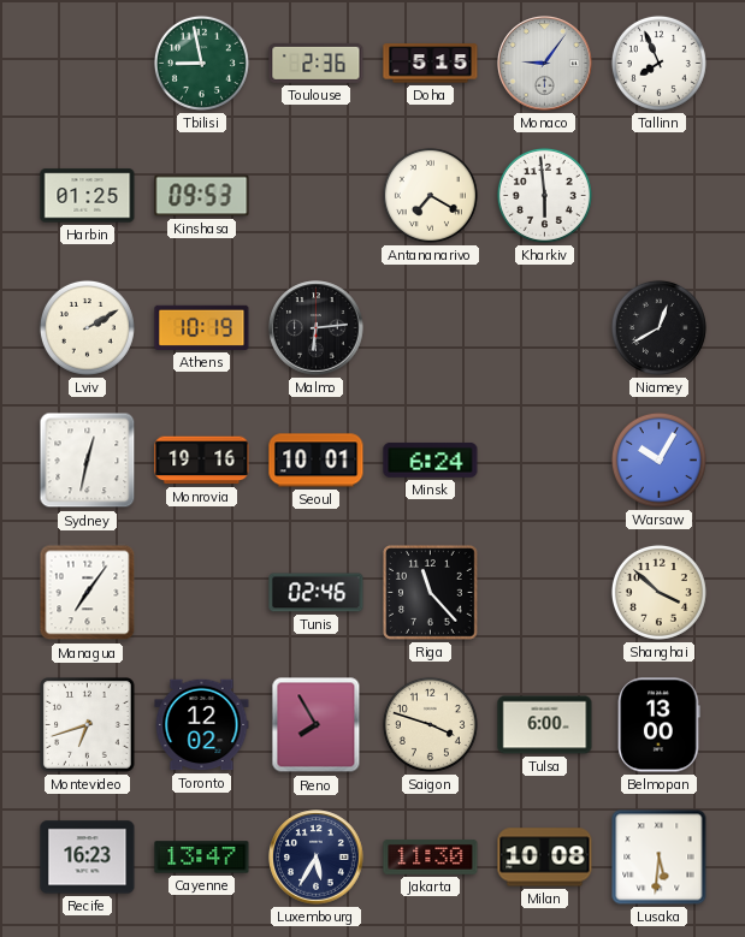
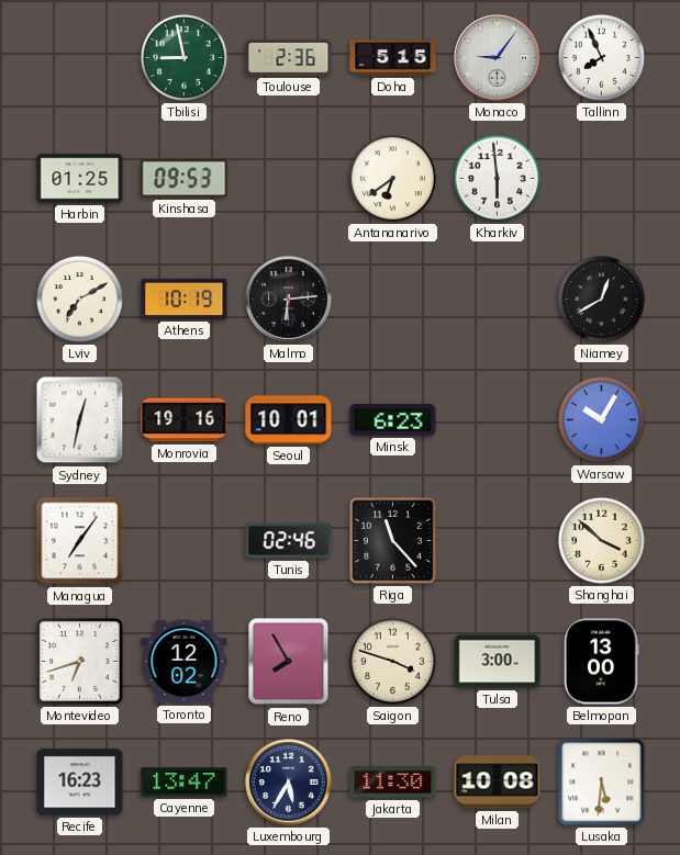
Antananarivo: 7:20 -> 6:39 (392, 178)
Lviv: 2:10 -> 7:10 (79, 299)
Minsk: 6:24 -> 6:23 (393, 419)
Tulsa: 6:00 -> 3:00 (498, 662)
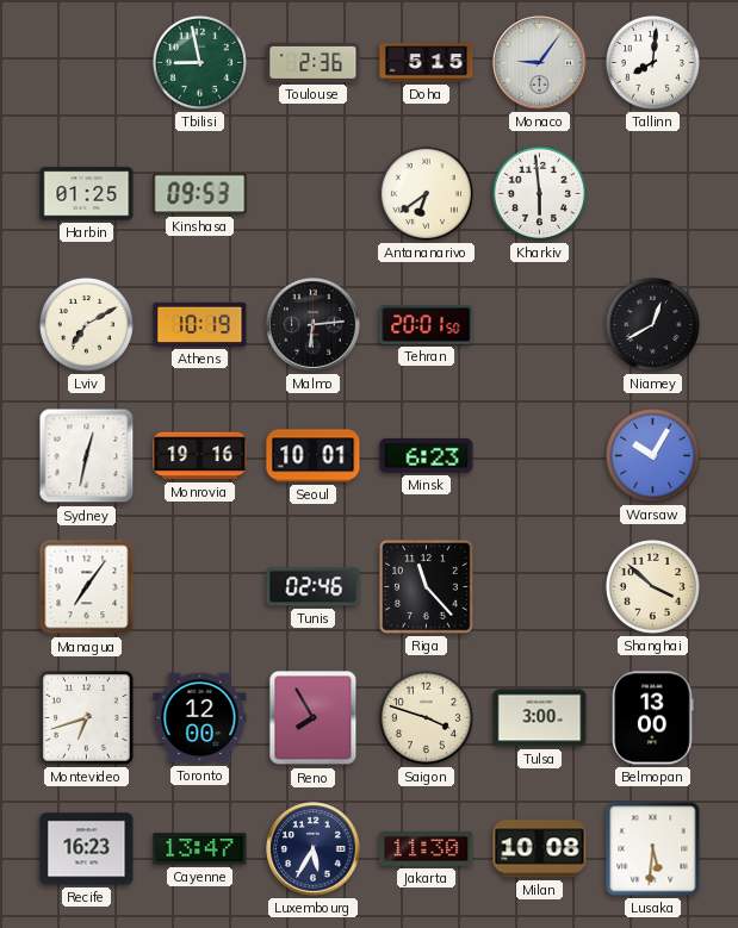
Tallinn: 7:56 -> 8:01 (652, 62)
Tehran: none -> 20:01 (427, 325)
Toronto: 12:02 -> 12:00 (200, 718)
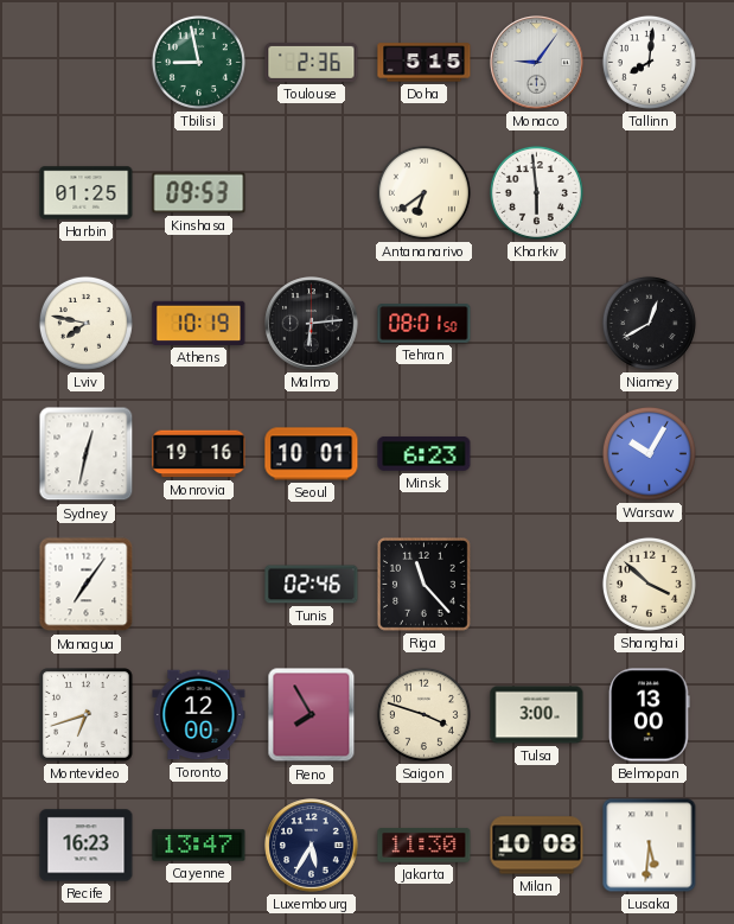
Lviv: 7:10 -> 7:47 (85, 323)
Tehran: 20:01 -> 08:01 (425, 324)
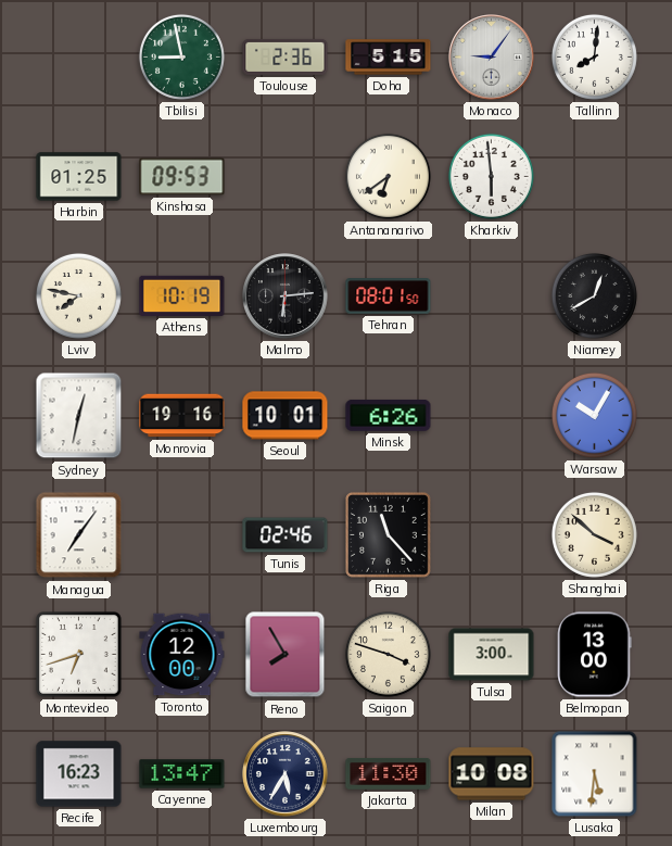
Minsk: 6:23 -> 6:26 (389, 415)
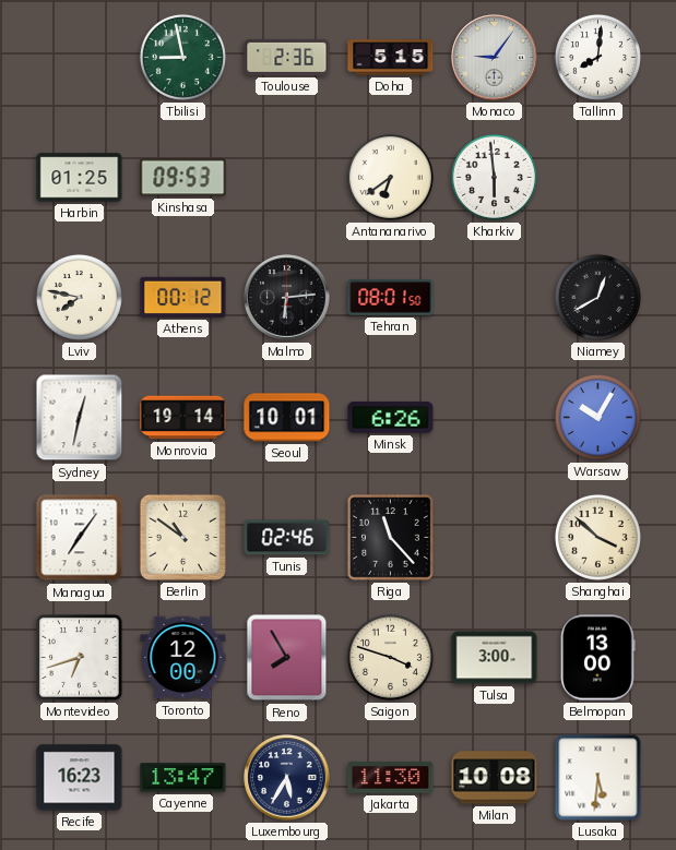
Athens: 10:19 -> 00:12 (183, 297)
Monrovia: 19:16 -> 19:14 (183, 418)
Berlin: none -> 10:51 (182, 537)
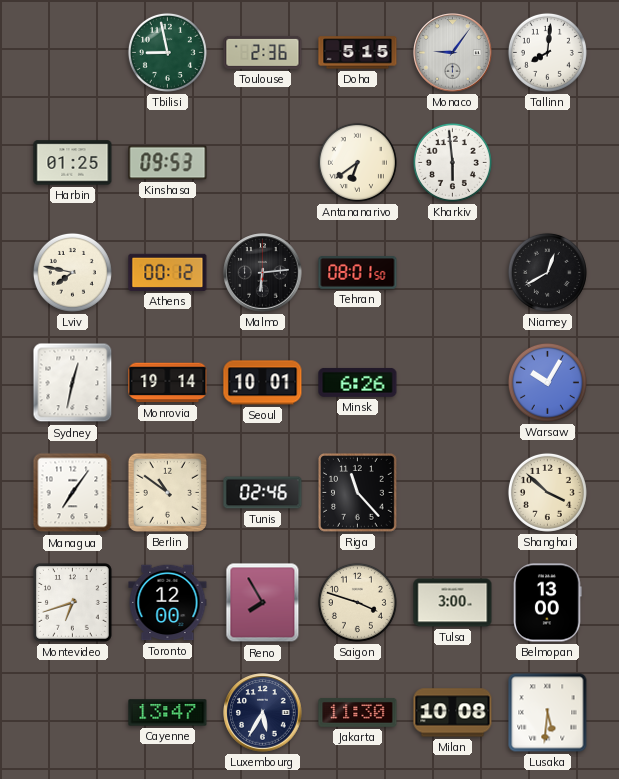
Recife: 16:23 -> none (80, 778)
